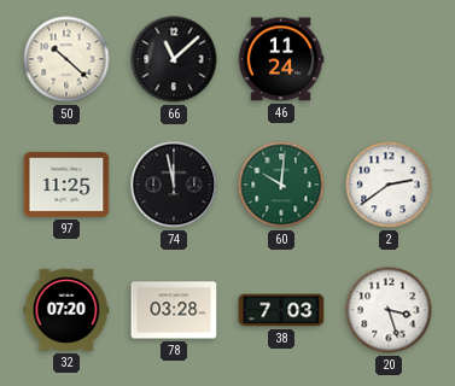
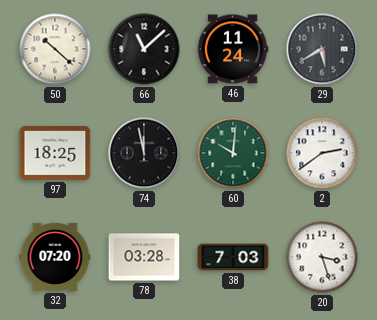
29: none -> 5:40 (322, 49)
97: 11:25 -> 18:25 (55, 154)
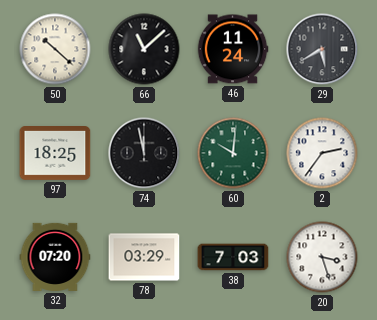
2: 2:39 -> 2:36 (322, 153)
78: 03:28 -> 03:29 (144, 257)
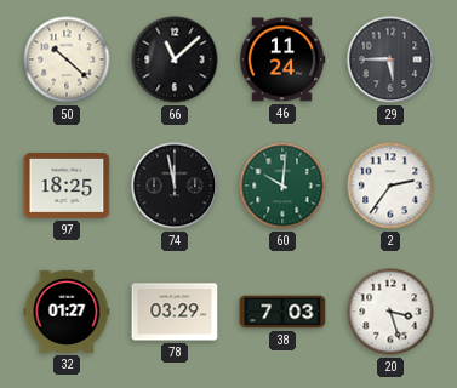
29: 5:40 -> 5:45 (390, 59)
32: 07:20 -> 01:27 (67, 312)
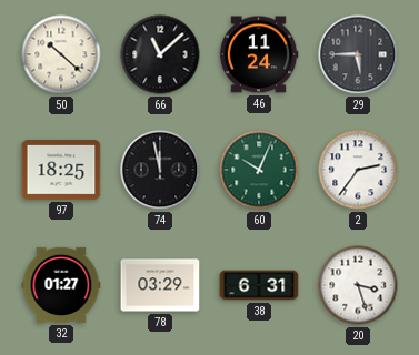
60: 10:01 -> 10:04 (259, 170)
38: 7:03 -> 6:31 (259, 285)
